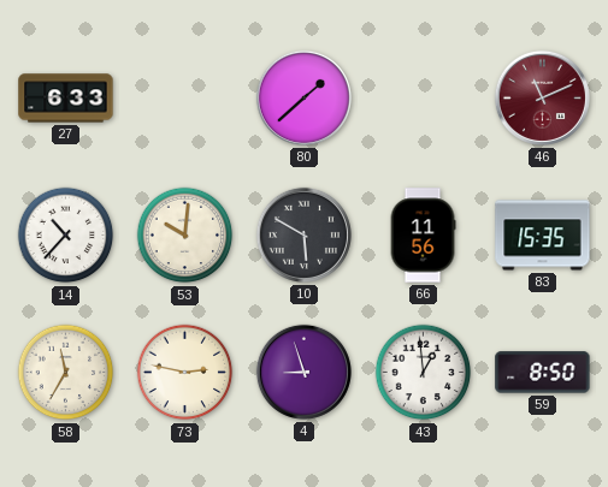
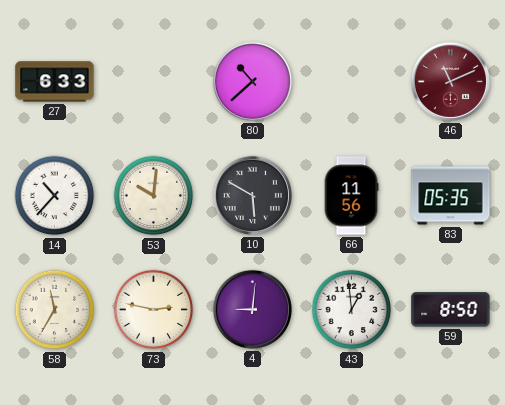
80: 1:38 -> 10:38 (252, 81)
83: 15:35 -> 05:35 (451, 196)
4: 8:57 -> 9:01 (252, 309)
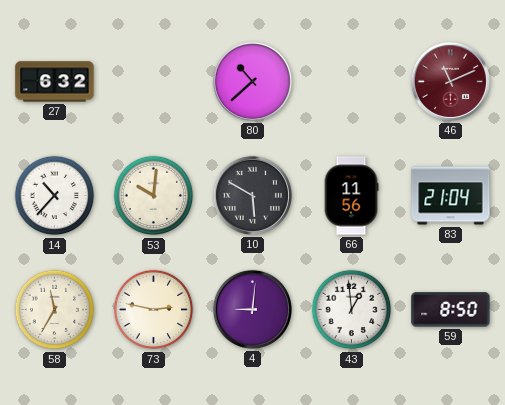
27: 6:33 -> 6:32 (55, 82)
83: 05:35 -> 21:04 (451, 196)
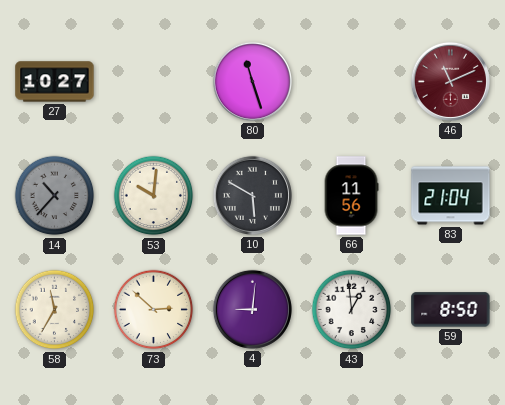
27: 6:32 -> 10:27 (55, 82)
80: 10:38 -> 11:27 (252, 81)
14 dial: white -> grey (55, 196)
73: 2:47 -> 2:52 (154, 310)
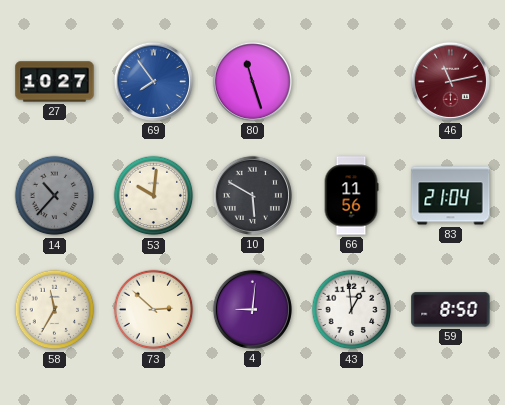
69: none -> 7:54 (153, 81)
46: 11:11 -> 11:13 (450, 81)
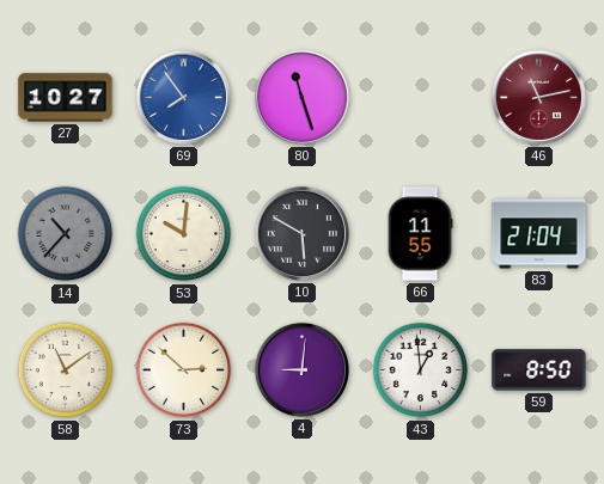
66: 11:56 -> 11:55 (420, 234)
58: 11:35 -> 11:09 (66, 370)
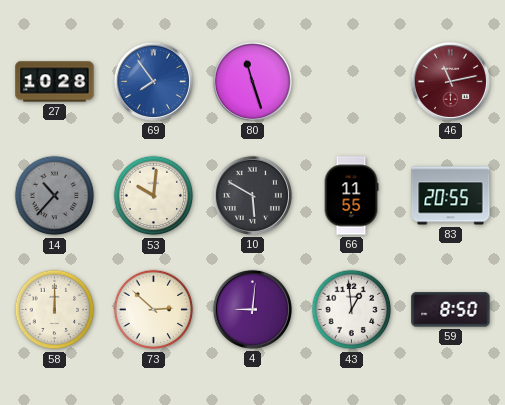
27: 10:27 -> 10:28 (55, 82)
83: 21:04 -> 20:55 (451, 196)
58: 11:09 -> 12:00 (55, 310)
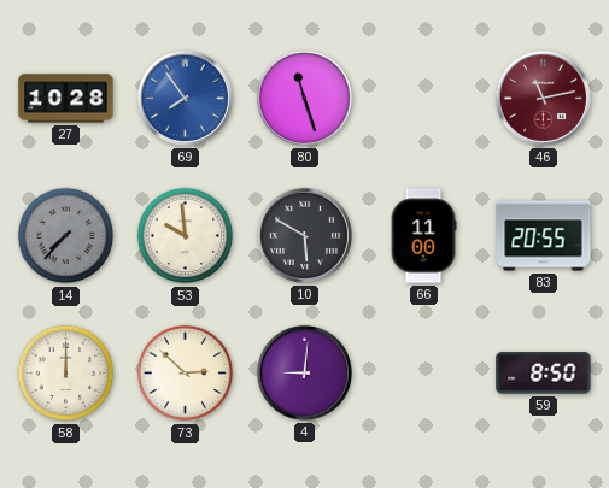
14: 10:37 -> 7:37 (66, 236)
53: 10:01 -> 9:59 (186, 236)
66: 11:55 -> 11:00 (423, 236)
43: 12:59 -> none (352, 310)
